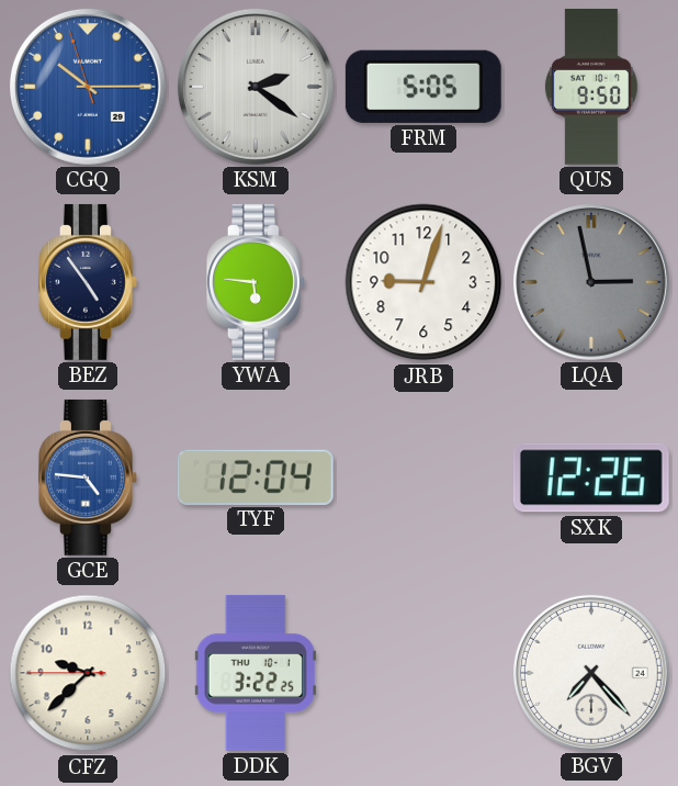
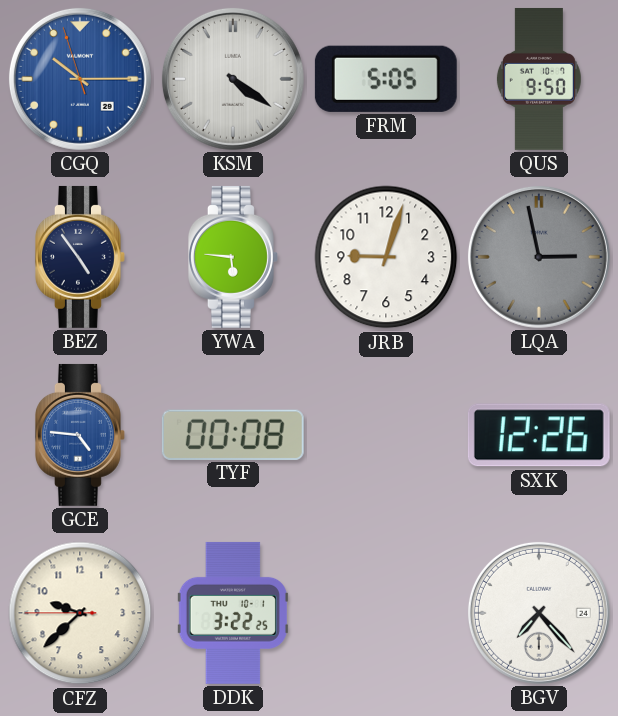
KSM: 2:21 -> 4:21 (233, 79)
TYF: 12:04 -> 00:08 (233, 434)
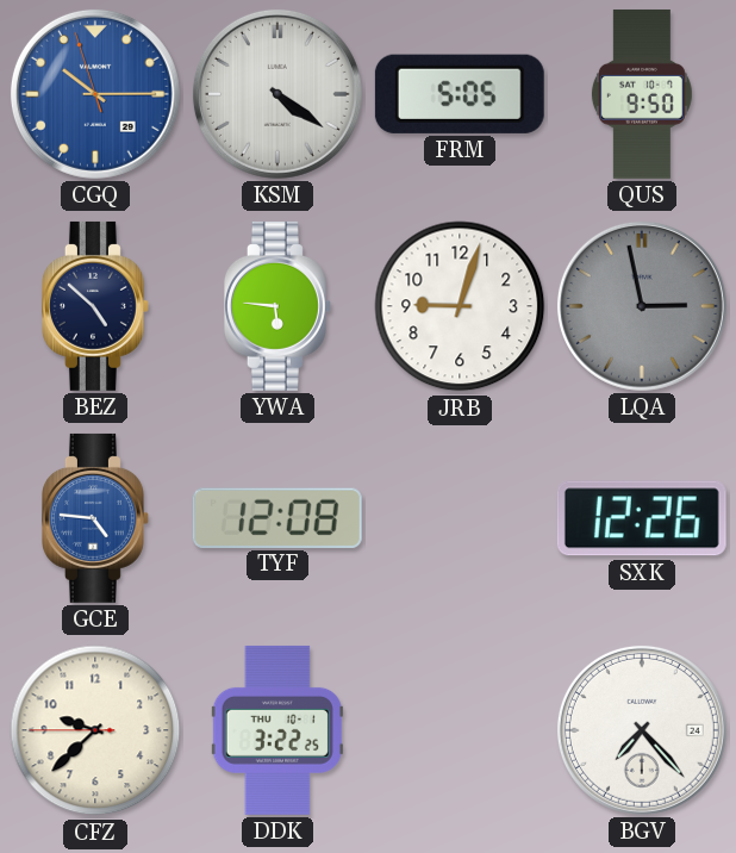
BEZ: 4:54 -> 4:52 (95, 306)
TYF: 00:08 -> 12:08 (277, 517)
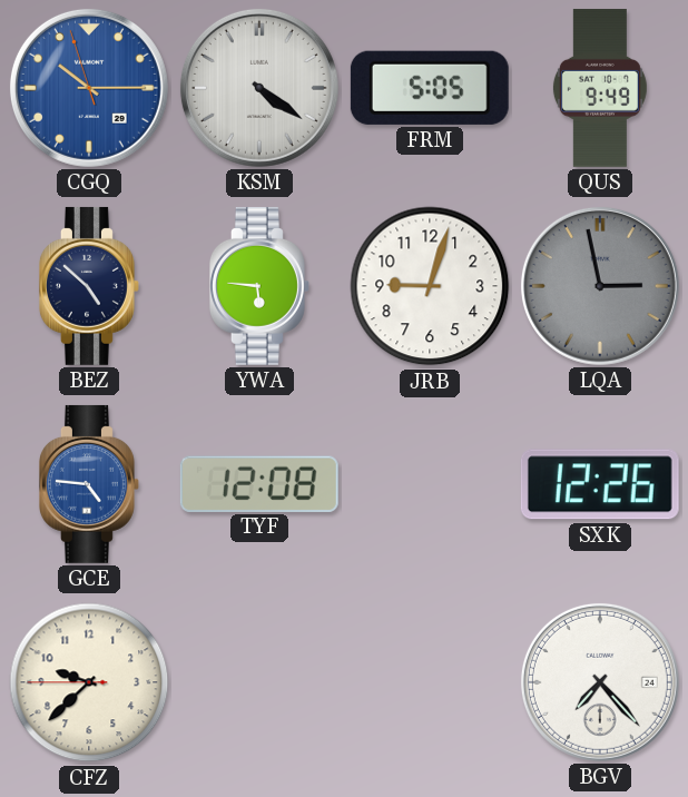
QUS: 9:50 -> 9:49 (600, 88)
DDK: 3:22 -> none (277, 730)
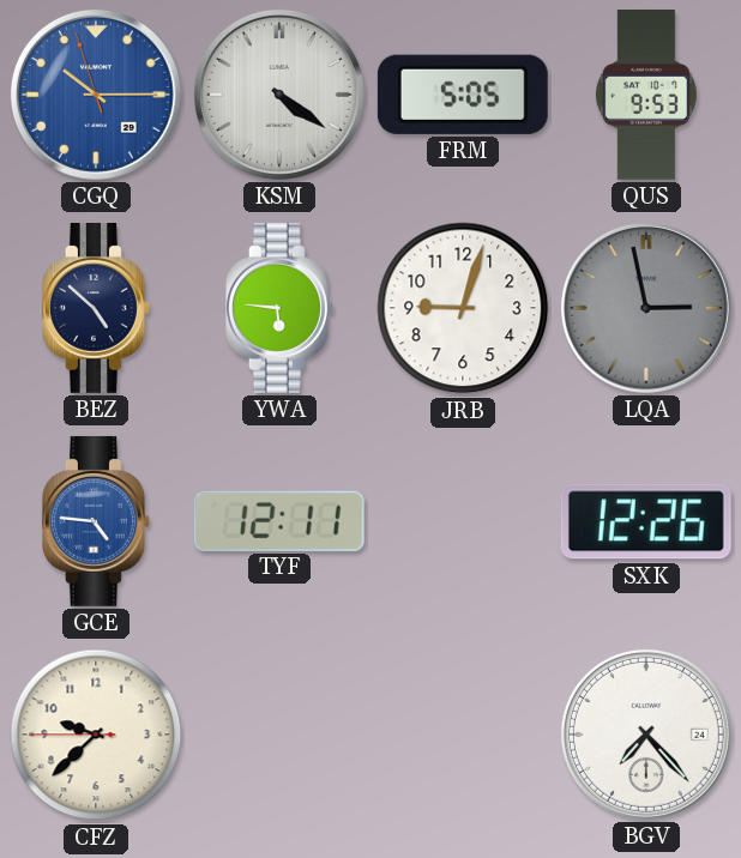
QUS: 9:49 -> 9:53 (646, 95)
TYF: 12:08 -> 12:11 (279, 520)
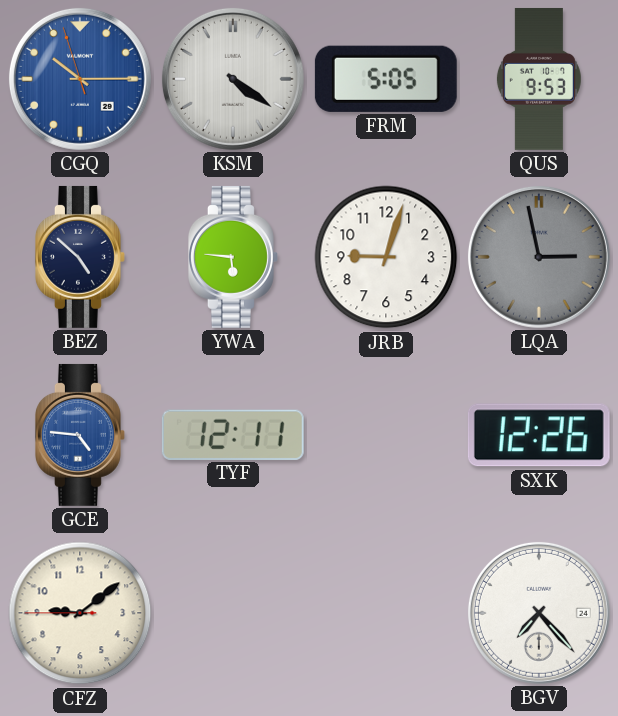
CFZ: 9:37 -> 9:08 (80, 613)
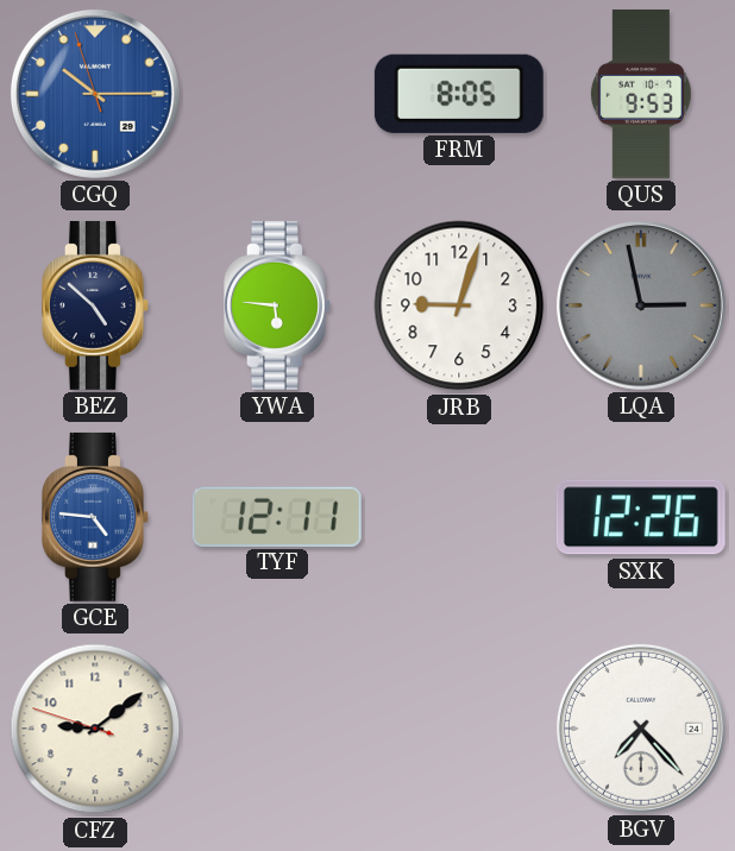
KSM: 4:21 -> none (233, 79)
FRM: 5:05 -> 8:05 (459, 94)
CFZ: 9:08:45 -> 9:08:48 (95, 729)
